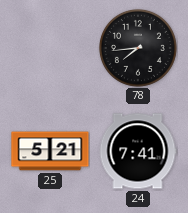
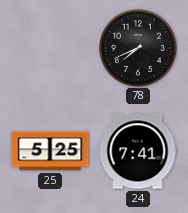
78: 7:44 -> 7:41 (138, 48)
25: 5:21 -> 5:25 (50, 151)
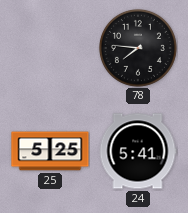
78: 7:41 -> 7:46 (138, 48)
24: 7:41 -> 5:41 (138, 151)
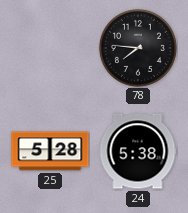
25: 5:25 -> 5:28 (50, 151)
24: 5:41 -> 5:38 (138, 151)
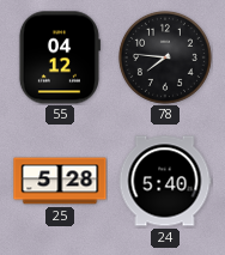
55: none -> 04:12 (59, 57)
24: 5:38 -> 5:40 (165, 181)
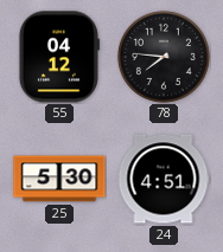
25: 5:28 -> 5:30 (59, 179)
24: 5:40 -> 4:51 (164, 179)
